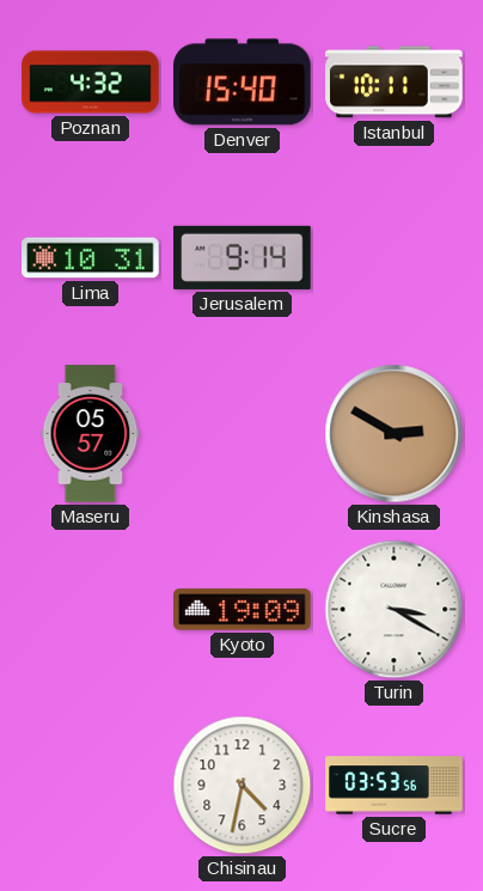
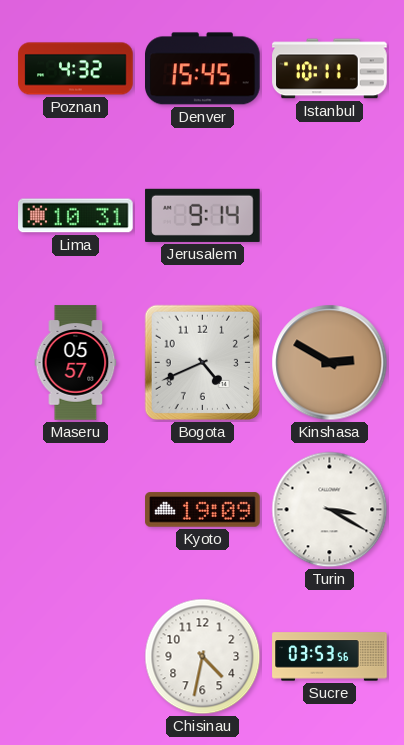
Denver: 15:40 -> 15:45 (203, 69)
Bogota: none -> 4:41 (202, 362)
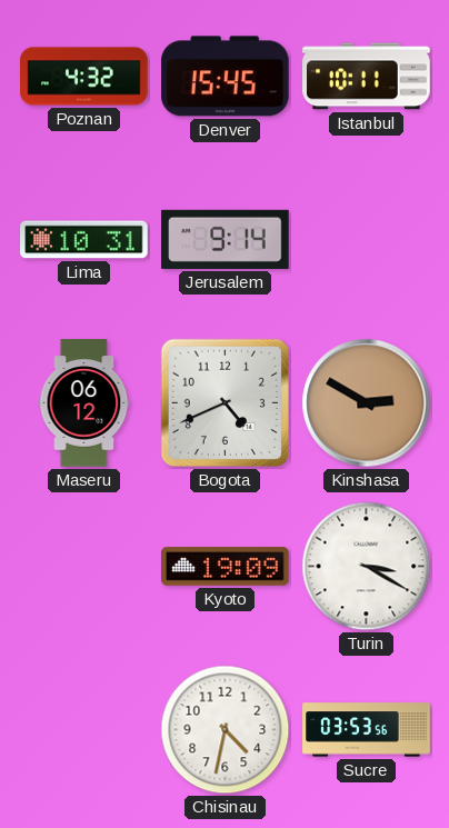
Maseru: 05:57 -> 06:12 (84, 403)
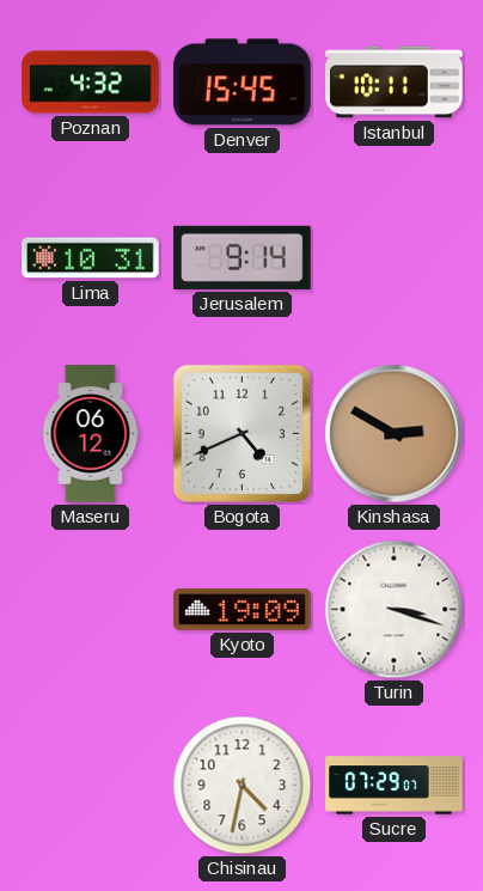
Turin: 3:20 -> 3:18 (395, 610)
Sucre: 03:53 -> 07:29 (395, 786)
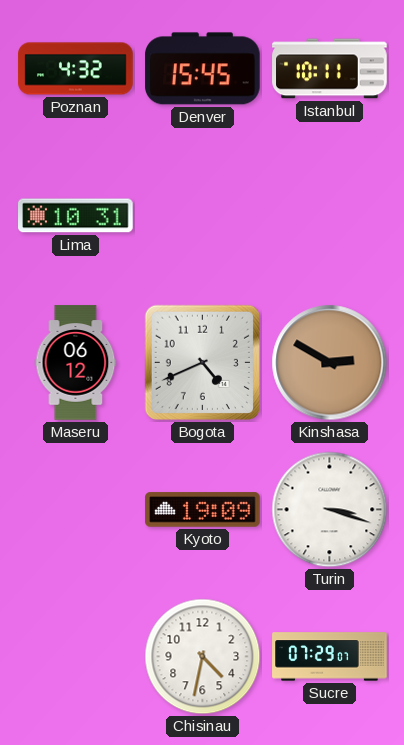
Jerusalem: 9:14 -> none (243, 257)
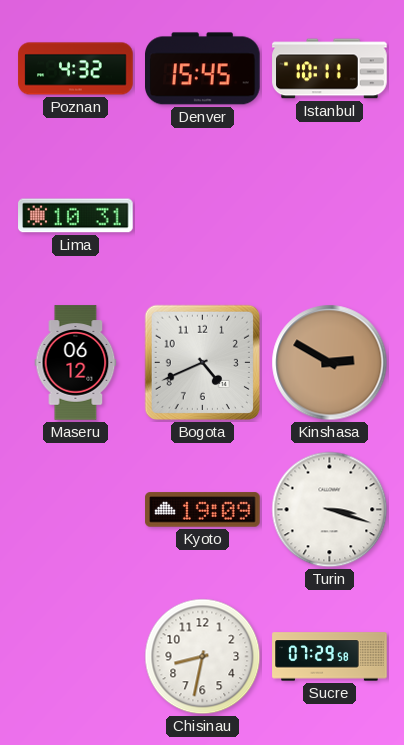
Chisinau: 4:32 -> 8:32 (203, 657)
Sucre: 07:29:07 -> 07:29:58 (330, 657)
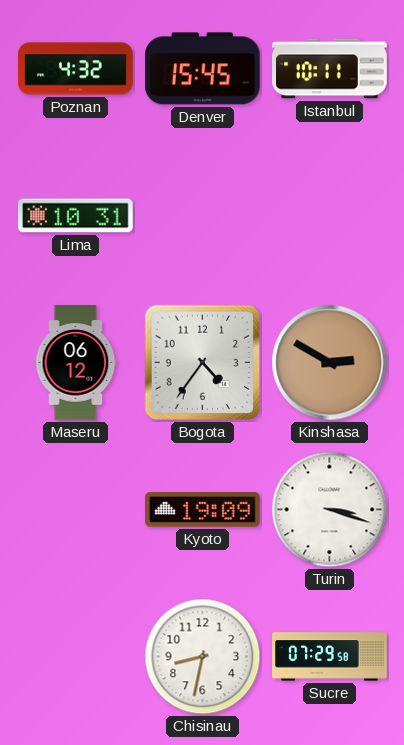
Bogota: 4:41 -> 4:36 (202, 362)
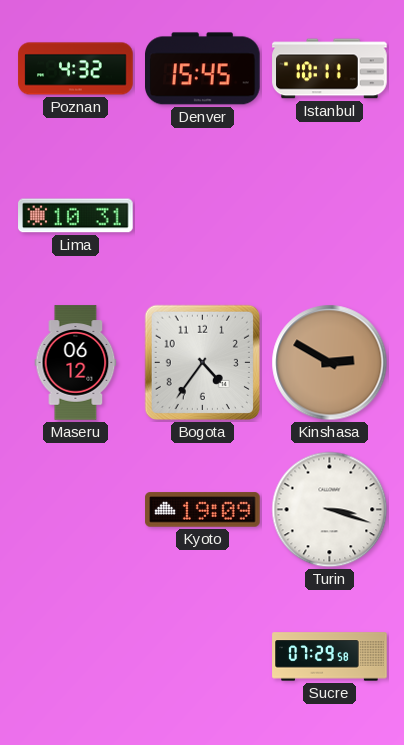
Chisinau: 8:32 -> none (203, 657)
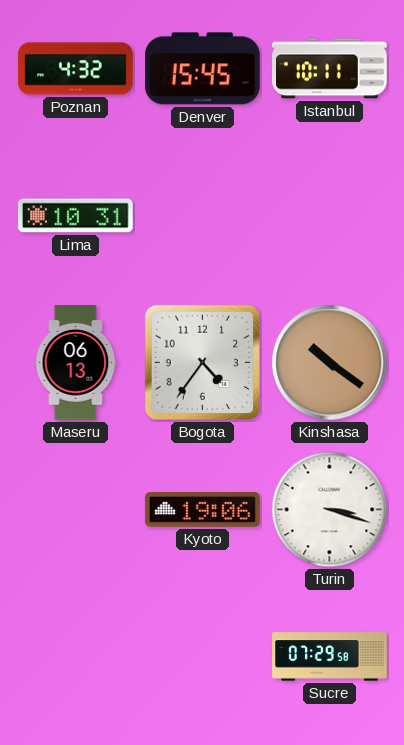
Maseru: 06:12 -> 06:13 (76, 363)
Kinshasa: 2:50 -> 10:21 (330, 363)
Kyoto: 19:09 -> 19:06 (203, 510)
